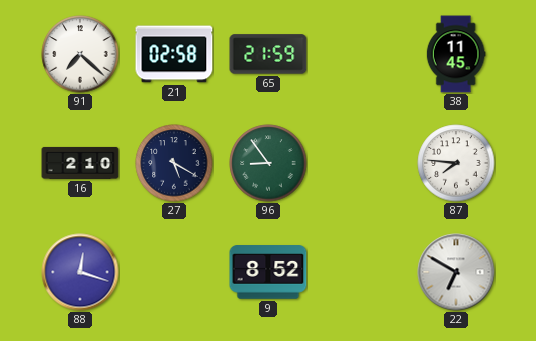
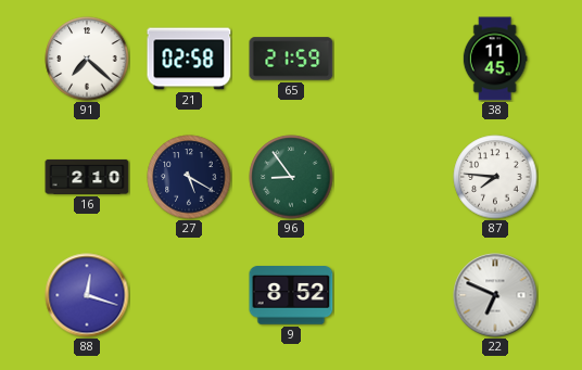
22: 6:50 -> 6:49 (495, 295)
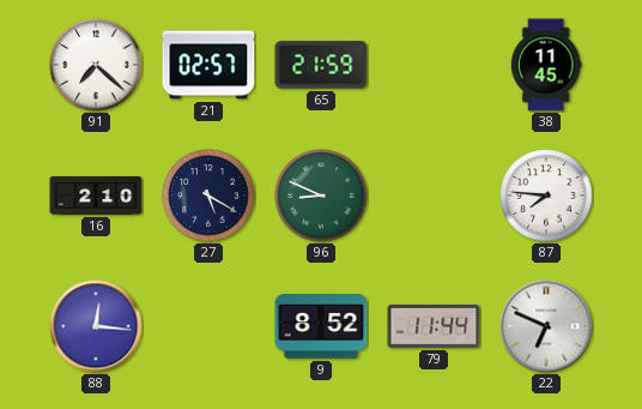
21: 02:58 -> 02:57 (208, 65)
96: 8:54 -> 8:49 (321, 196)
88: 12:18 -> 12:16 (96, 326)
79: none -> 11:44 (434, 326)
